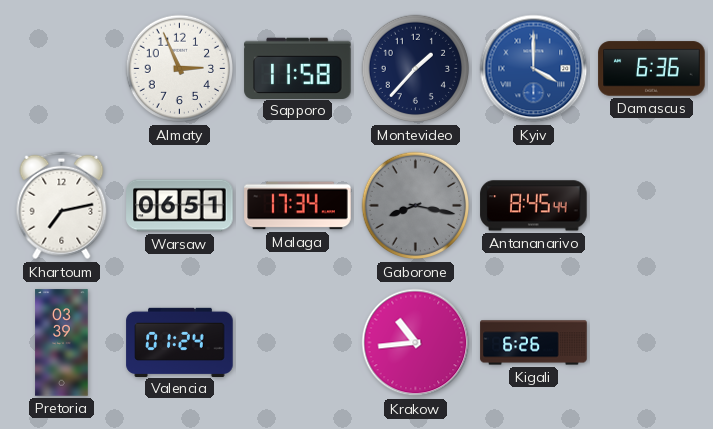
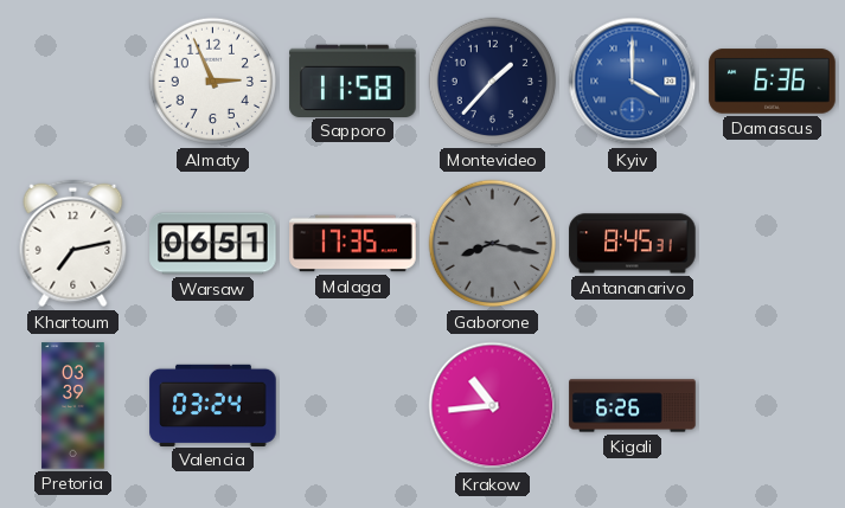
Malaga: 17:34 -> 17:35 (353, 244)
Antananarivo: 8:45:44 -> 8:45:31 (633, 244)
Valencia: 01:24 -> 03:24 (213, 405)
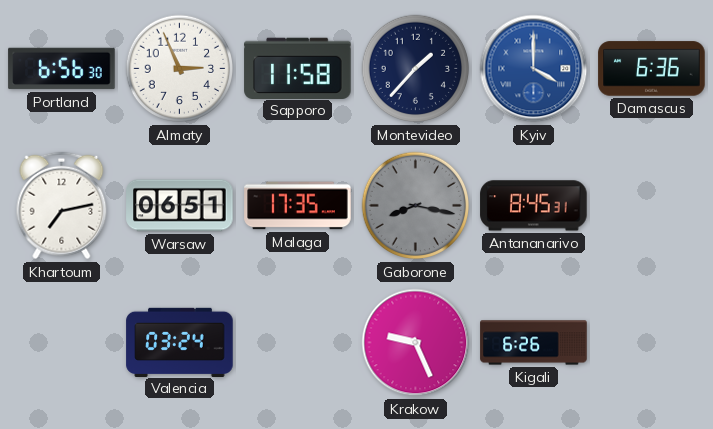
Portland: none -> 6:56 (62, 69)
Pretoria: 03:39 -> none (73, 406)
Krakow: 10:44 -> 9:26 (416, 343)
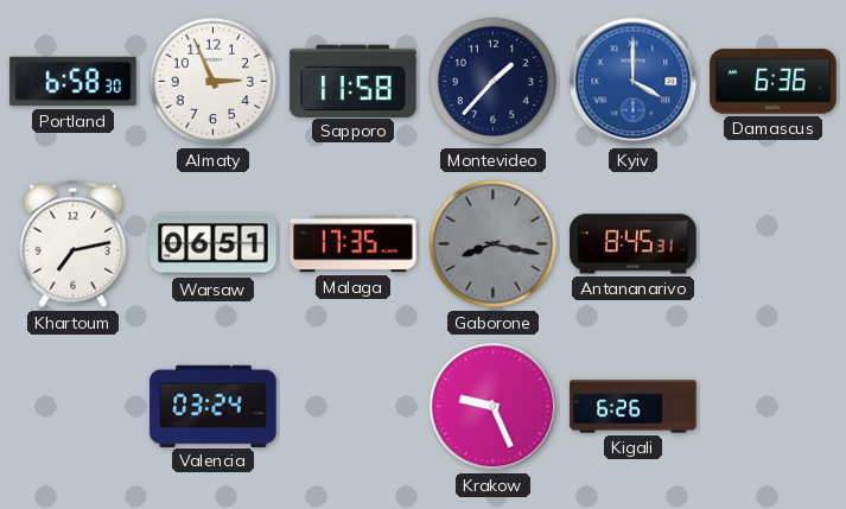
Portland: 6:56 -> 6:58 (74, 82)
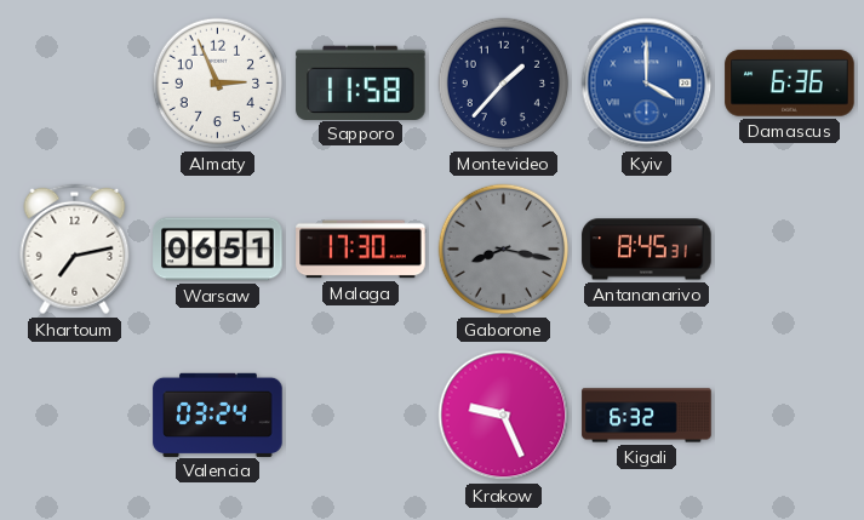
Portland: 6:58 -> none (74, 82)
Malaga: 17:35 -> 17:30 (361, 250)
Kigali: 6:26 -> 6:32 (647, 416)
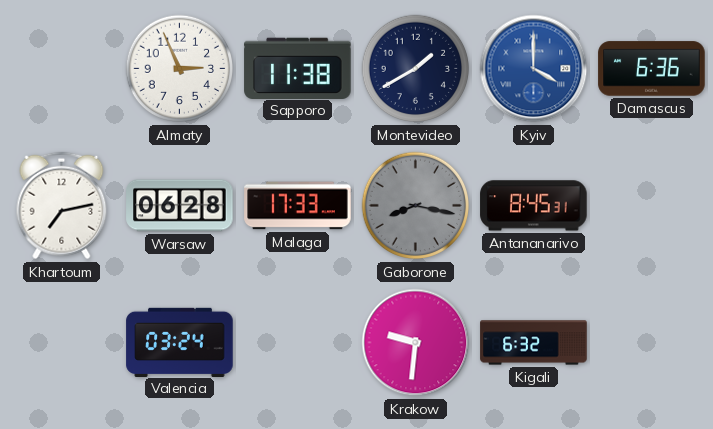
Sapporo: 11:58 -> 11:38 (298, 68)
Montevideo: 1:37 -> 1:40 (416, 69)
Warsaw: 06:51 -> 06:28 (180, 206)
Malaga: 17:30 -> 17:33 (298, 206)
Krakow: 9:26 -> 9:31 (416, 343)
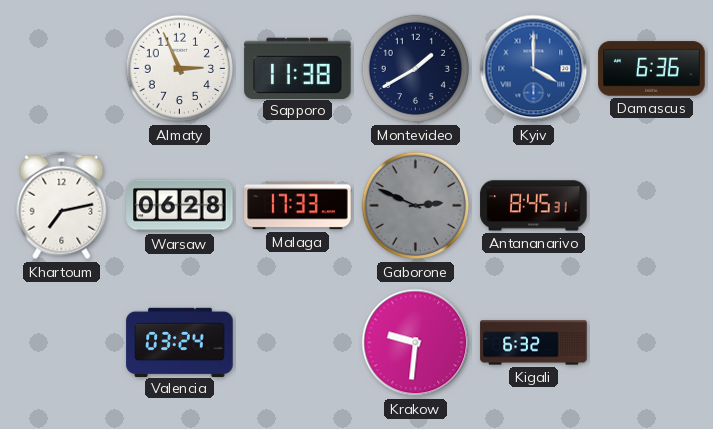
Gaborone: 8:17 -> 2:49 (416, 206)
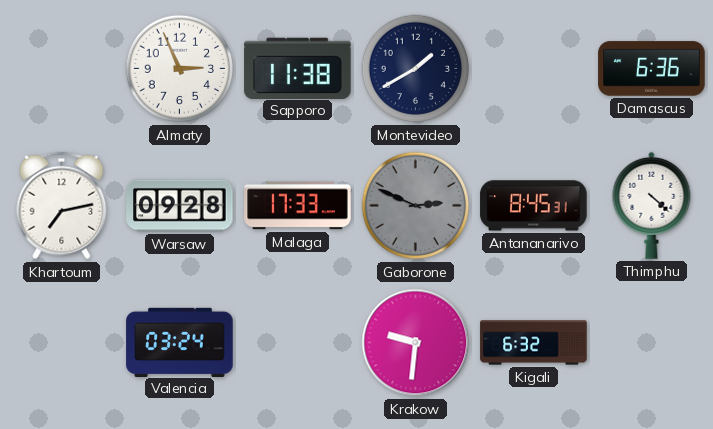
Kyiv: 4:00 -> none (534, 69)
Warsaw: 06:28 -> 09:28 (180, 206)
Thimphu: none -> 4:22 (652, 205)
